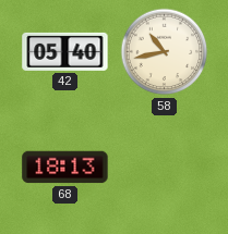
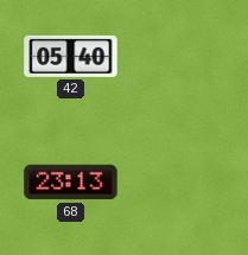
58: 10:43 -> none (165, 52)
68: 18:13 -> 23:13 (71, 183)
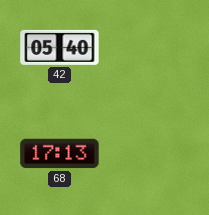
68: 23:13 -> 17:13 (60, 154)
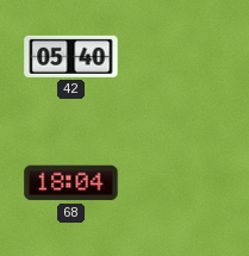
68: 17:13 -> 18:04 (71, 183)
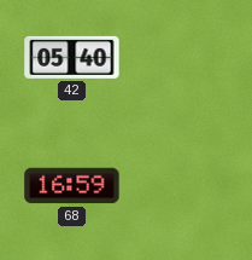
68: 18:04 -> 16:59 (72, 186)
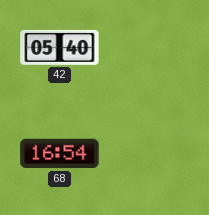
68: 16:59 -> 16:54 (60, 154)
